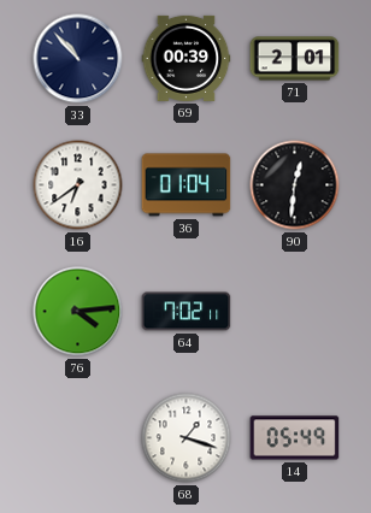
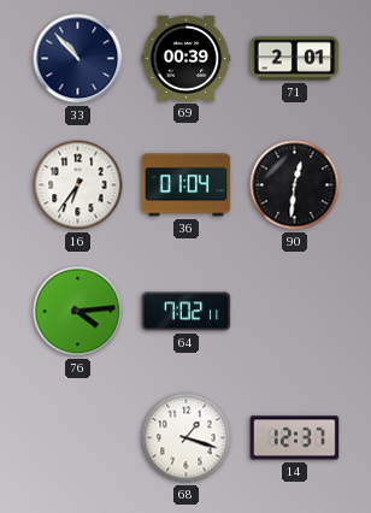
16: 6:39 -> 6:36 (78, 185)
14: 05:49 -> 12:37 (295, 438)
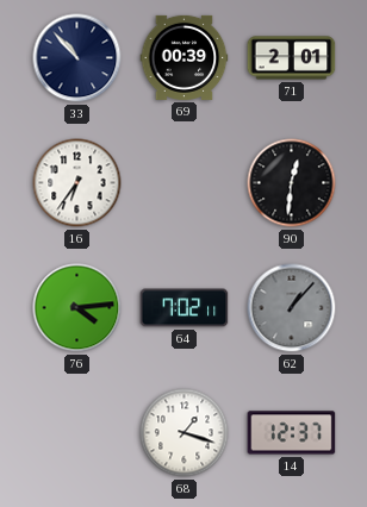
36: 01:04 -> none (187, 185)
62: none -> 1:07 (292, 308)
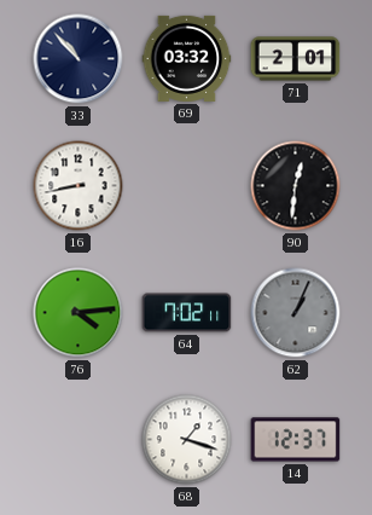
69: 00:39 -> 03:32 (187, 58)
16: 6:36 -> 8:43 (79, 186)
62: 1:07 -> 1:04 (296, 313)
